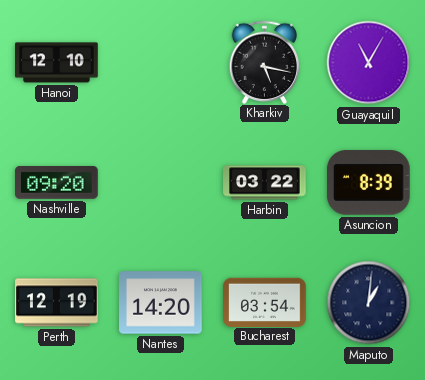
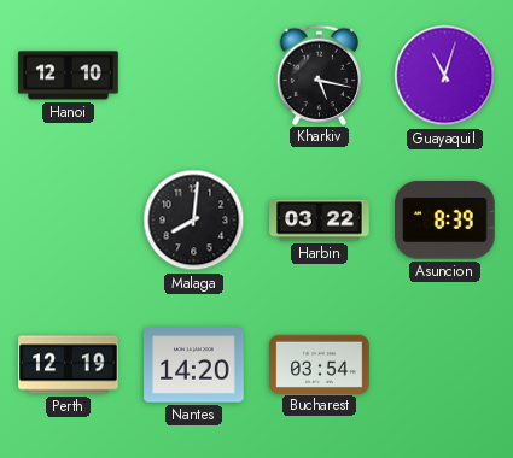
Guayaquil: 11:05 -> 11:03 (445, 76)
Nashville: 09:20 -> none (57, 183)
Malaga: none -> 8:01 (194, 221)
Maputo: 1:01 -> none (369, 303)
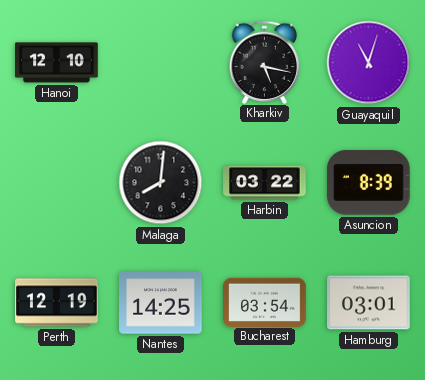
Nantes: 14:20 -> 14:25 (161, 303)
Hamburg: none -> 03:01 (369, 303)
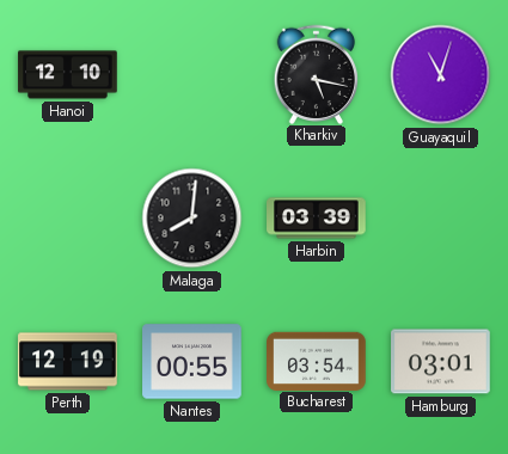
Harbin: 03:22 -> 03:39 (317, 219)
Asuncion: 8:39 -> none (369, 183)
Nantes: 14:25 -> 00:55 (192, 362)
